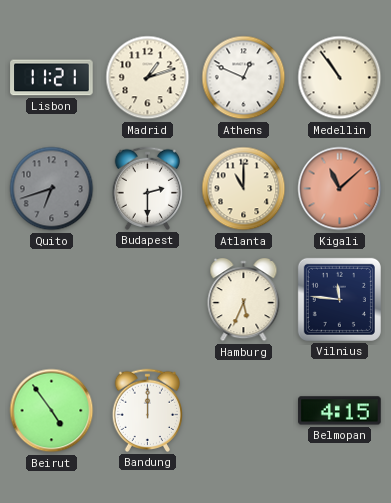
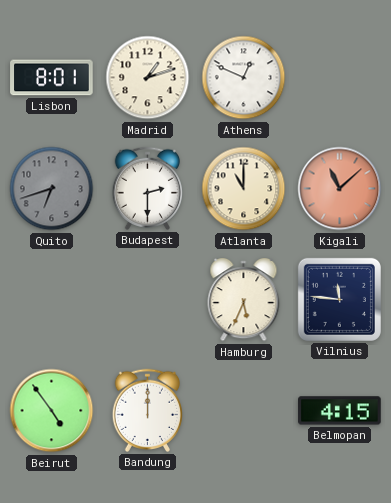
Lisbon: 11:21 -> 8:01 (52, 78)
Medellin: 10:54 -> none (340, 78)
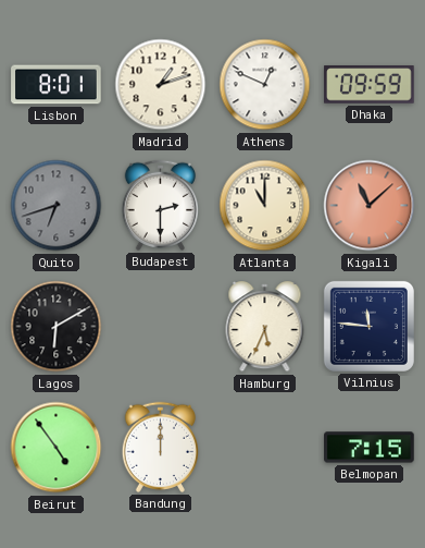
Dhaka: none -> 09:59 (370, 85)
Lagos: none -> 6:10 (57, 327)
Belmopan: 4:15 -> 7:15 (370, 448)
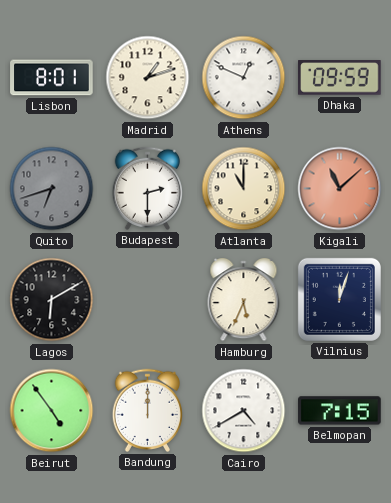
Vilnius: 11:46 -> 12:03 (339, 299)
Cairo: none -> 4:40 (244, 411)
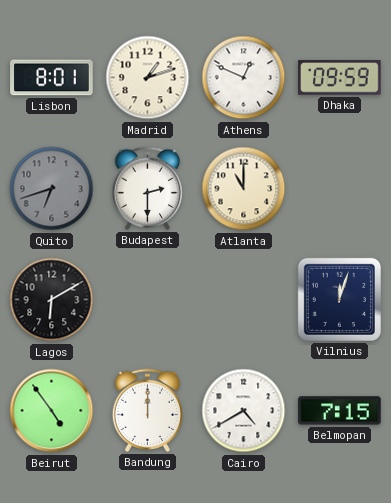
Kigali: 11:08 -> none (340, 189)
Hamburg: 5:34 -> none (244, 301)
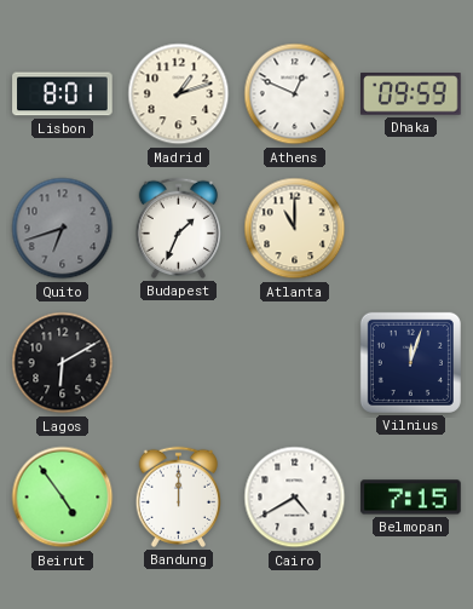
Budapest: 2:30 -> 1:34 (178, 228)
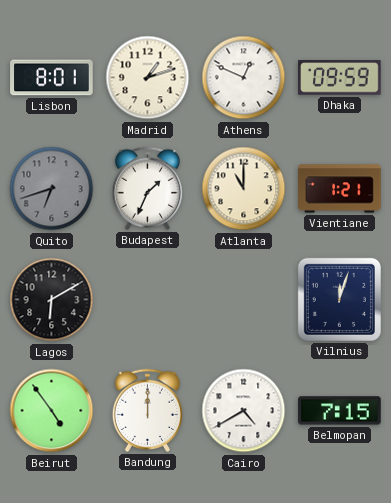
Vientiane: none -> 1:21 (340, 189)
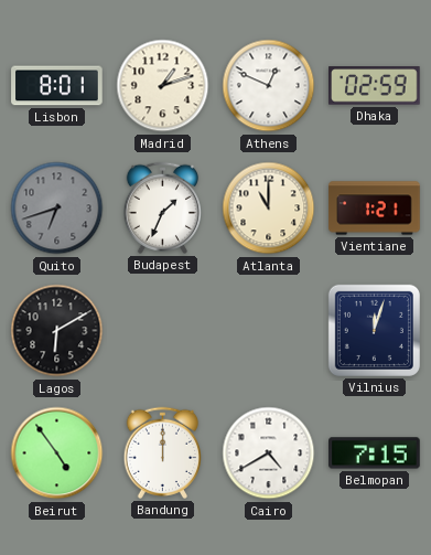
Dhaka: 09:59 -> 02:59 (375, 86)
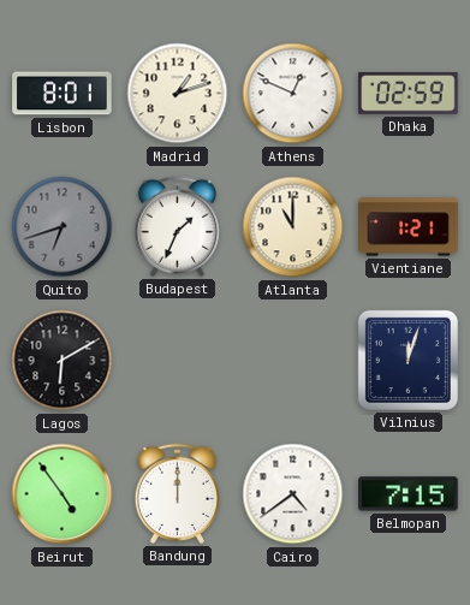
Cairo: 4:40 -> 4:39 (293, 494)
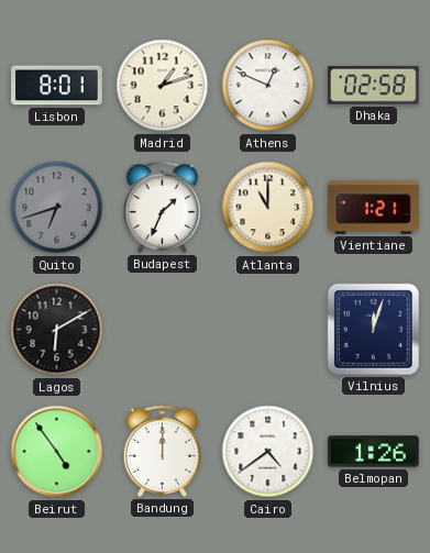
Dhaka: 02:59 -> 02:58 (374, 86)
Belmopan: 7:15 -> 1:26 (374, 452)
